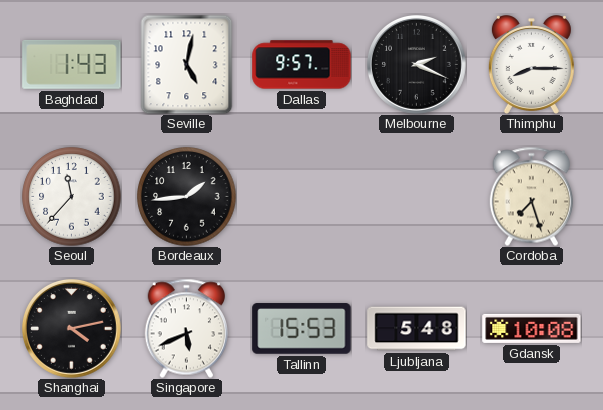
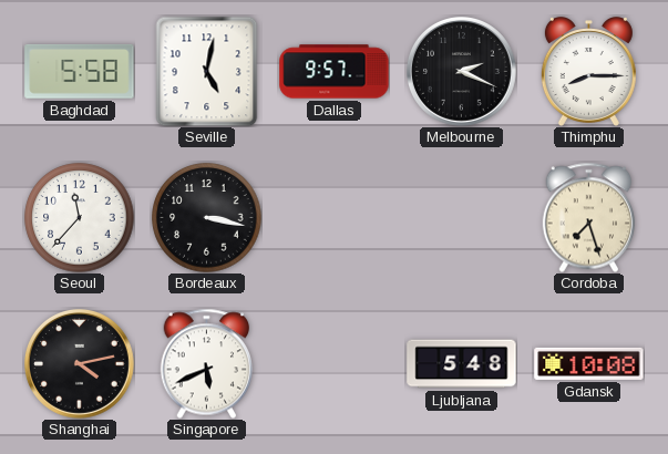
Baghdad: 1:43 -> 5:58 (80, 71)
Bordeaux: 1:44 -> 3:17 (207, 218)
Tallinn: 15:53 -> none (302, 329)
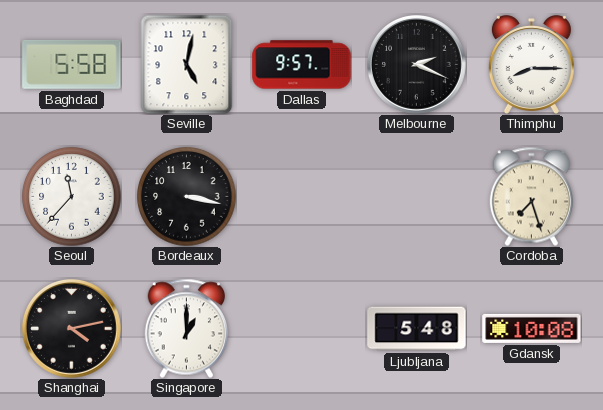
Singapore: 5:41 -> 1:00 (187, 328)
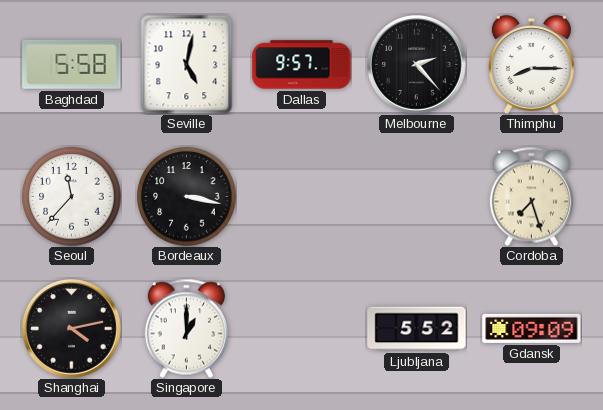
Melbourne: 2:19 -> 2:23 (417, 65)
Ljubljana: 5:48 -> 5:52 (417, 329)
Gdansk: 10:08 -> 09:09 (532, 328)
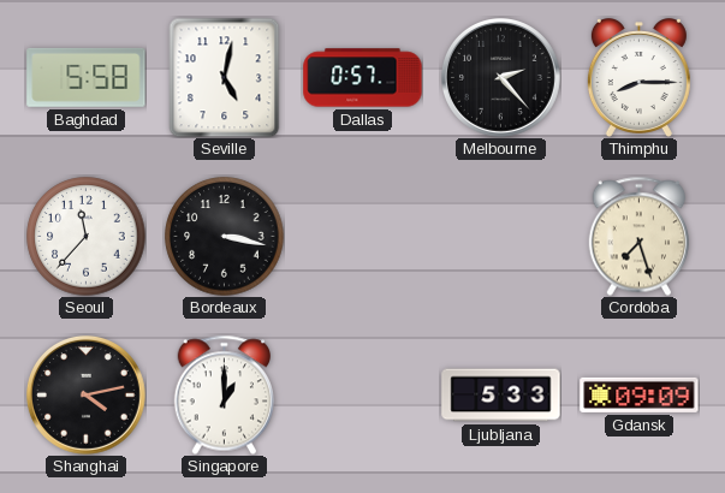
Dallas: 9:57 -> 0:57 (363, 78)
Ljubljana: 5:52 -> 5:33 (501, 396)
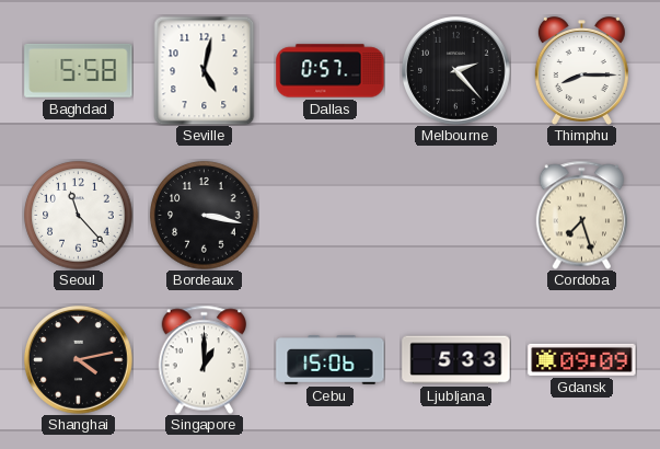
Seoul: 11:37 -> 11:23 (79, 216)
Cebu: none -> 15:06 (331, 360)
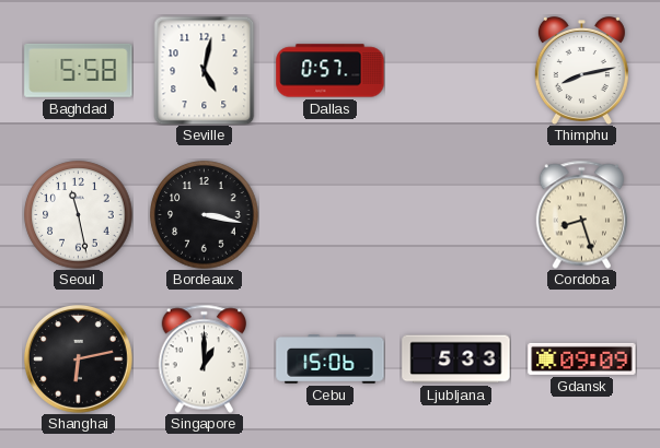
Melbourne: 2:23 -> none (456, 71)
Thimphu: 8:15 -> 8:13 (581, 71)
Seoul: 11:23 -> 11:28 (79, 215)
Cordoba: 7:27 -> 8:27 (582, 214)
Shanghai: 4:13 -> 6:13 (79, 359)
